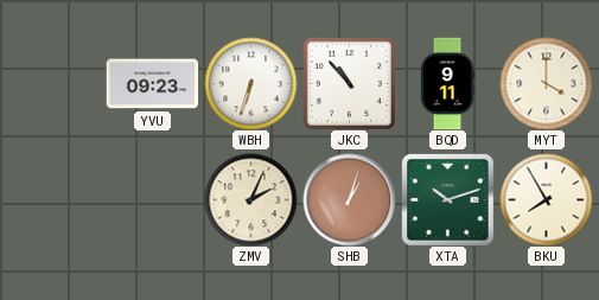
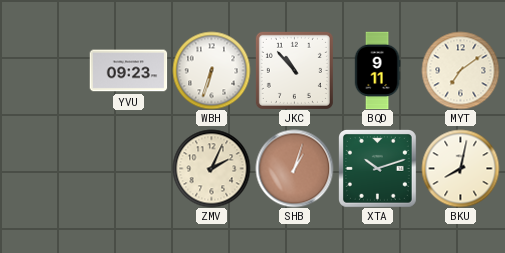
MYT: 4:00 -> 7:09 (460, 70)
BKU: 7:55 -> 8:02 (460, 168)
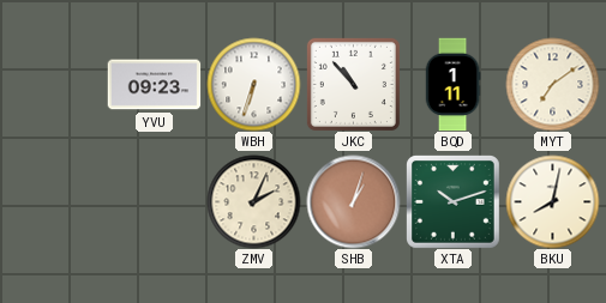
BQD: 9:11 -> 1:11 (452, 84)
